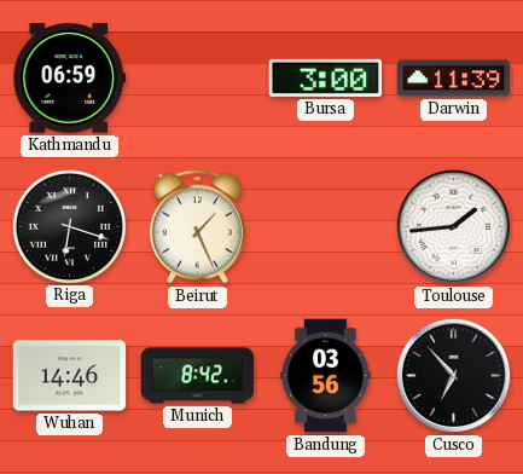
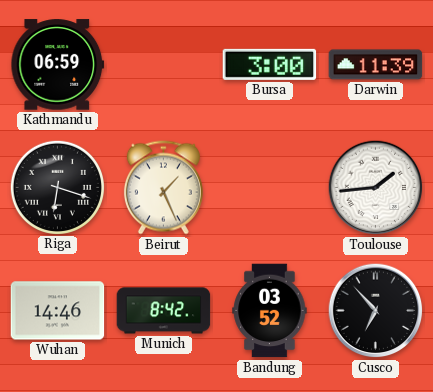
Bandung: 03:56 -> 03:52 (270, 311)
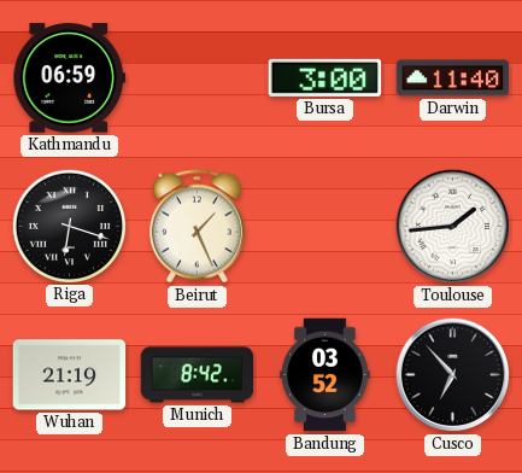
Darwin: 11:39 -> 11:40 (453, 78)
Wuhan: 14:46 -> 21:19 (70, 375)
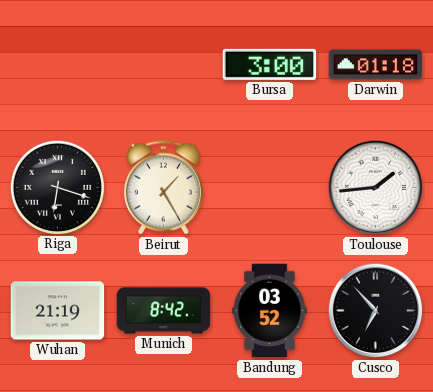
Kathmandu: 06:59 -> none (70, 78)
Darwin: 11:40 -> 01:18 (376, 65)
Beirut: 1:26 -> 1:25 (163, 188)
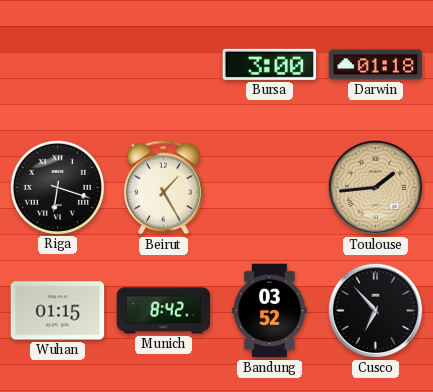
Toulouse dial: white -> champagne (376, 188)
Wuhan: 21:19 -> 01:15 (58, 311)
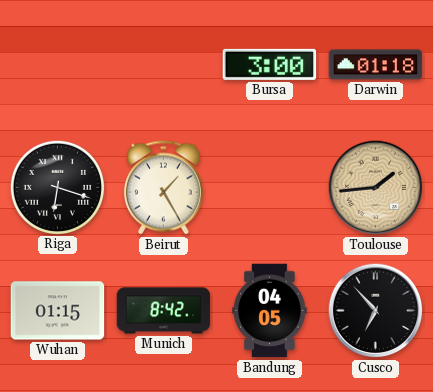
Bandung: 03:52 -> 04:05 (270, 311)
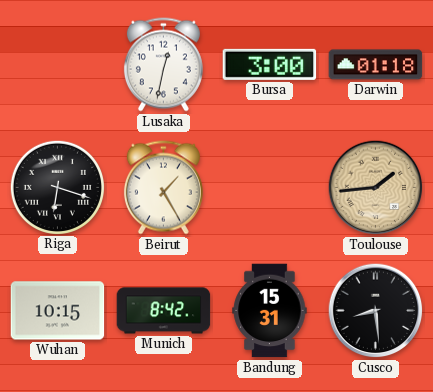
Lusaka: none -> 12:32 (163, 65)
Wuhan: 01:15 -> 10:15 (58, 311)
Bandung: 04:05 -> 15:31 (270, 311)
Cusco: 6:53 -> 8:29 (376, 311)
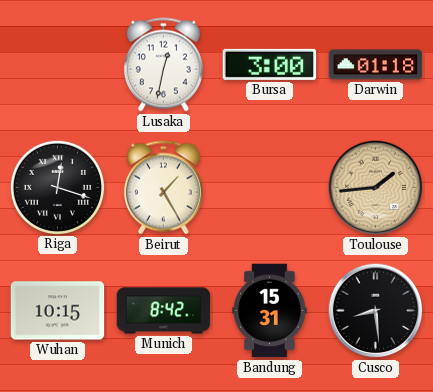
Riga: 6:18 -> 12:18 (57, 187)
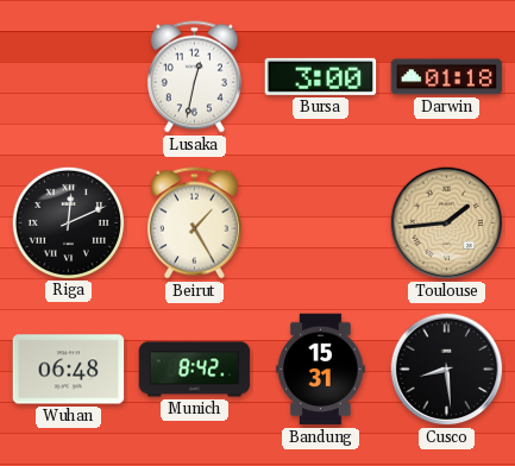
Riga: 12:18 -> 12:11 (68, 222)
Wuhan: 10:15 -> 06:48 (69, 370)
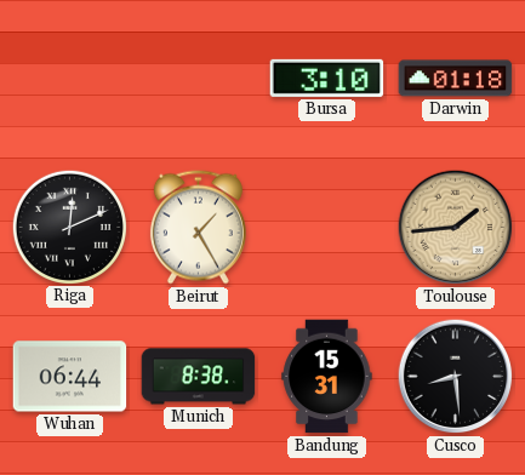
Lusaka: 12:32 -> none (194, 77)
Bursa: 3:00 -> 3:10 (327, 78)
Wuhan: 06:48 -> 06:44 (70, 377)
Munich: 8:42 -> 8:38 (199, 377)
